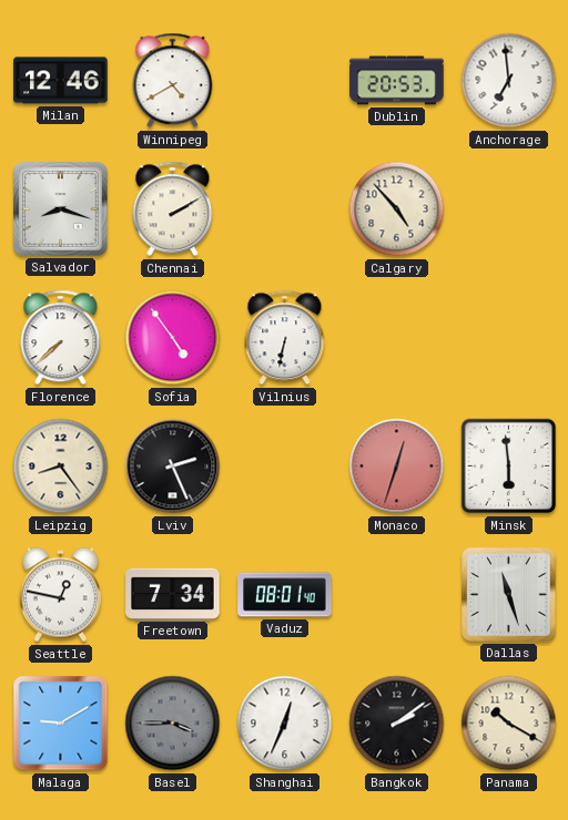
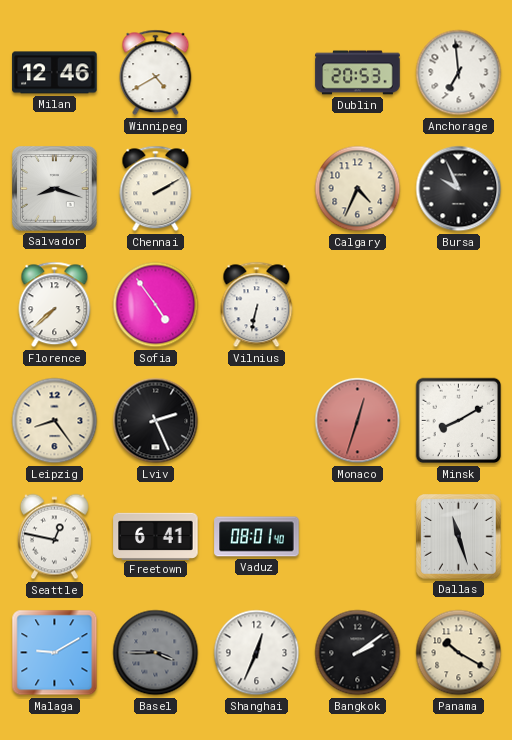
Calgary: 4:53 -> 4:34 (358, 189)
Bursa: none -> 9:56 (459, 189)
Minsk: 5:59 -> 8:10 (459, 421)
Freetown: 7:34 -> 6:41 (156, 536)
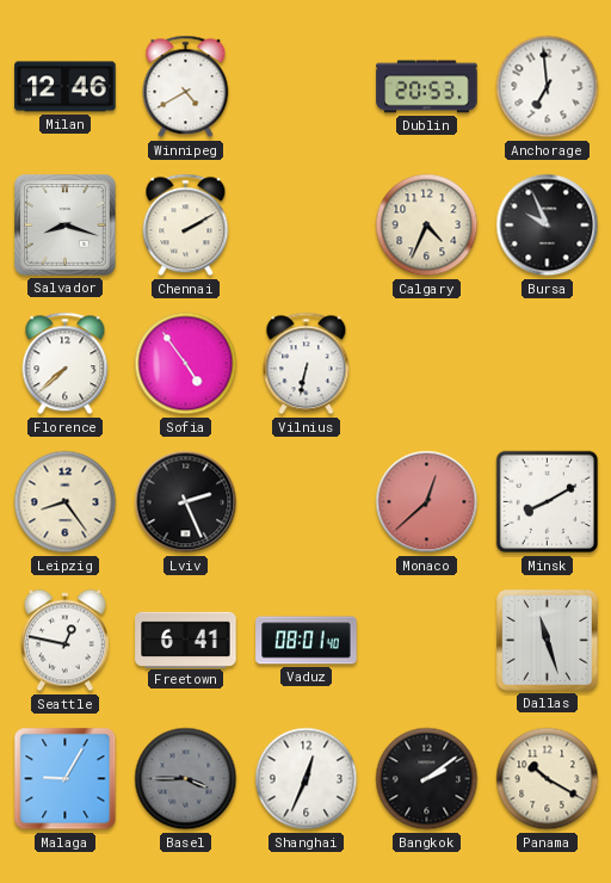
Monaco: 12:33 -> 12:38 (427, 502)
Malaga: 9:10 -> 9:05 (66, 779)
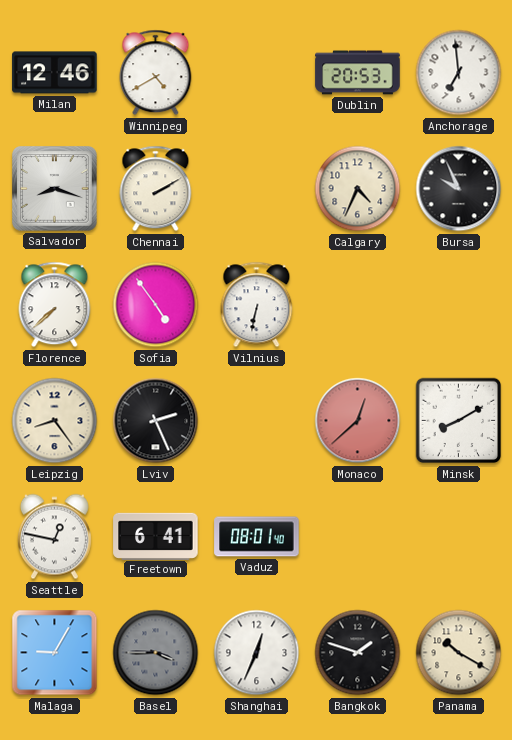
Dallas: 11:27 -> none (548, 641)
Bangkok: 2:09 -> 1:48 (358, 653)
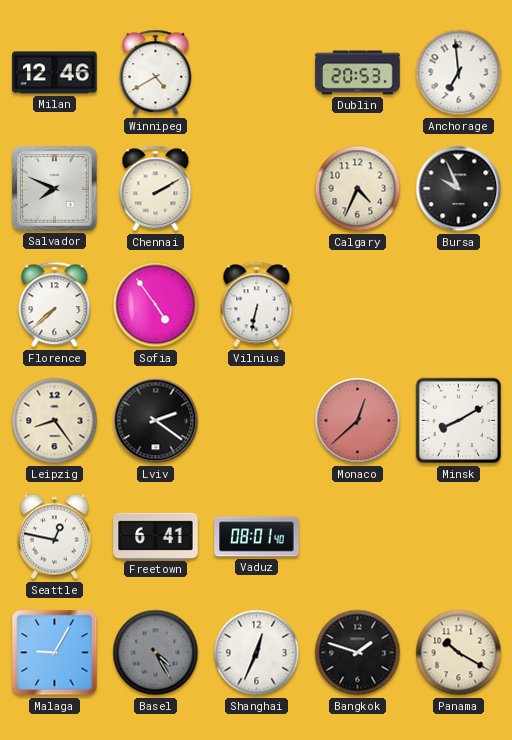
Salvador: 8:18 -> 7:49 (55, 189)
Lviv: 2:26 -> 2:21 (156, 421)
Basel: 3:45 -> 4:25 (156, 653)
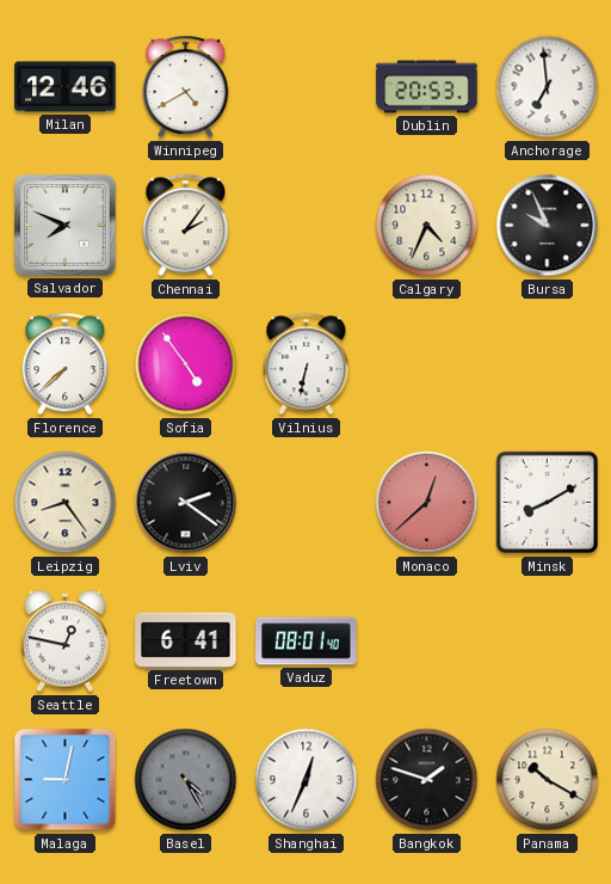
Chennai: 2:10 -> 2:06 (186, 226)
Malaga: 9:05 -> 9:02 (66, 780)
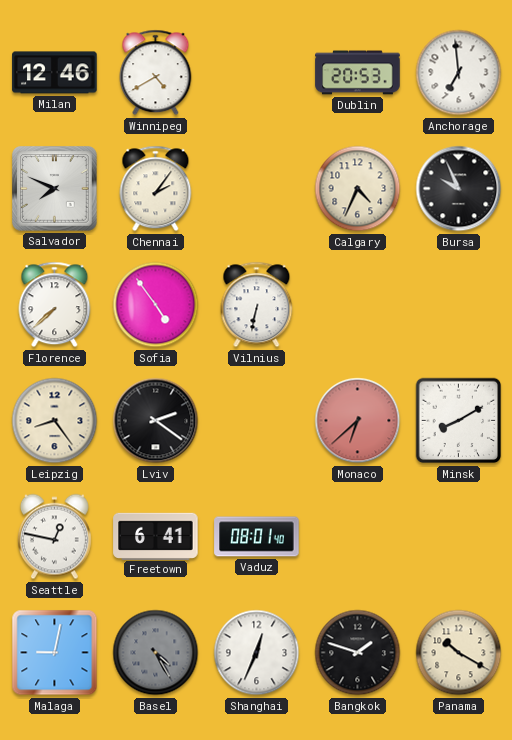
Monaco: 12:38 -> 6:38 (358, 421)
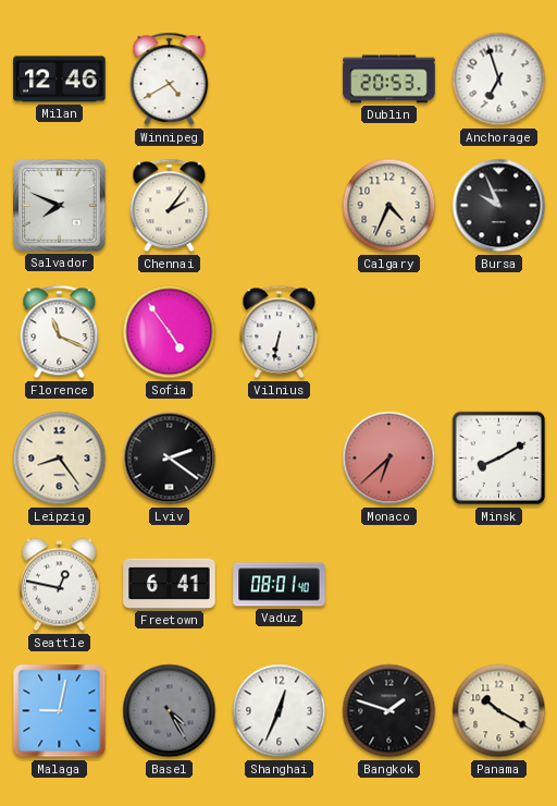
Anchorage: 6:59 -> 6:57 (499, 80)
Florence: 7:38 -> 11:19 (60, 332)
